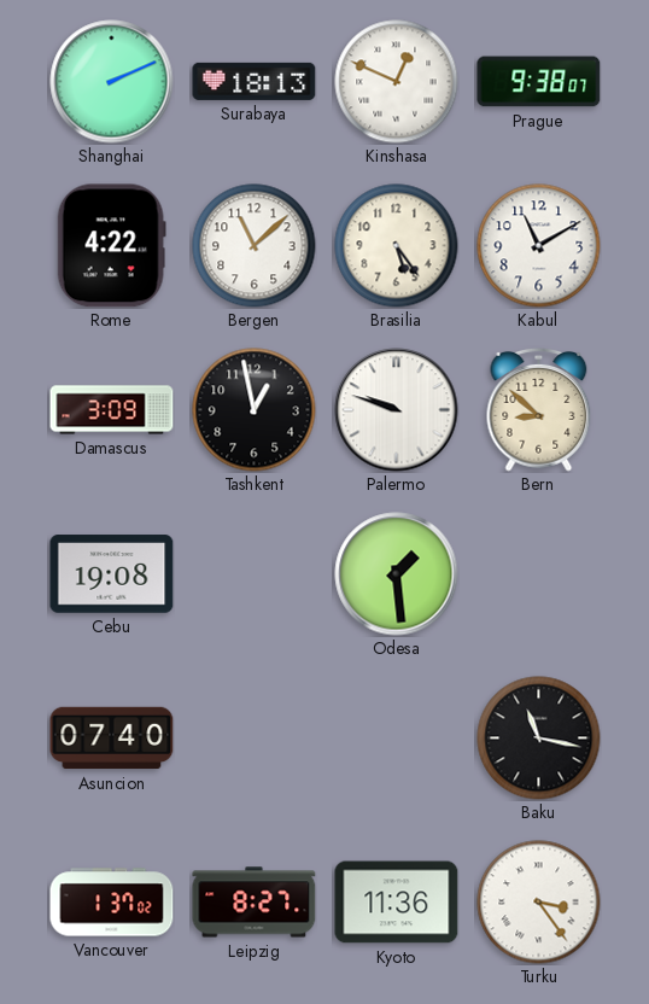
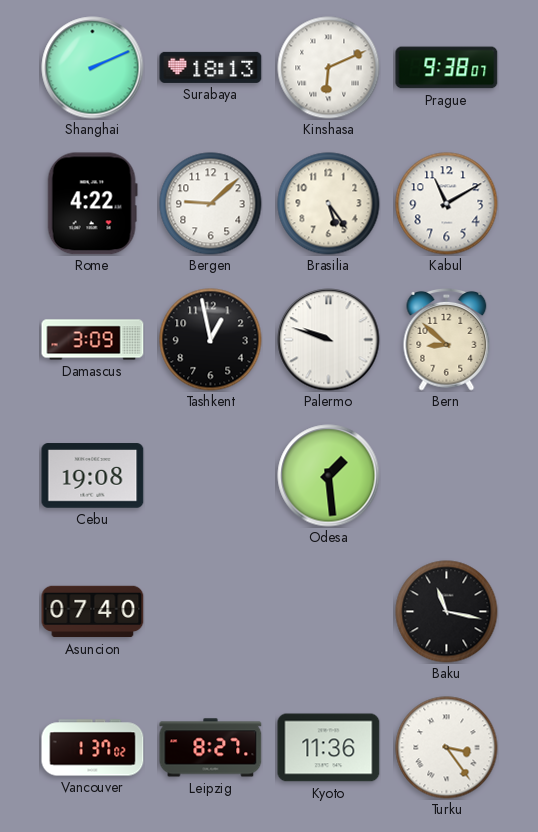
Kinshasa: 12:49 -> 6:11 (329, 68)
Bergen: 11:08 -> 9:08 (211, 204)
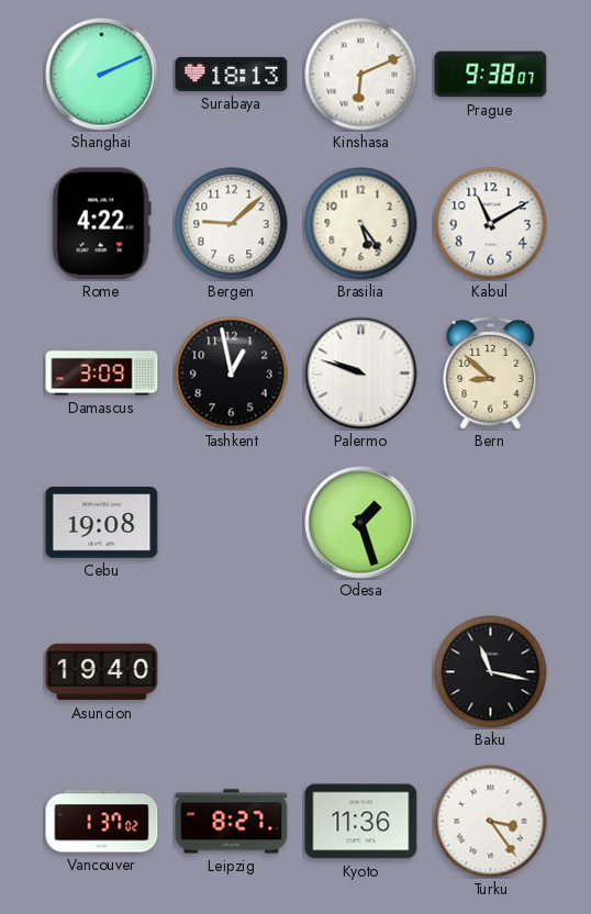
Odesa: 1:29 -> 1:27 (361, 523)
Asuncion: 07:40 -> 19:40 (102, 672)
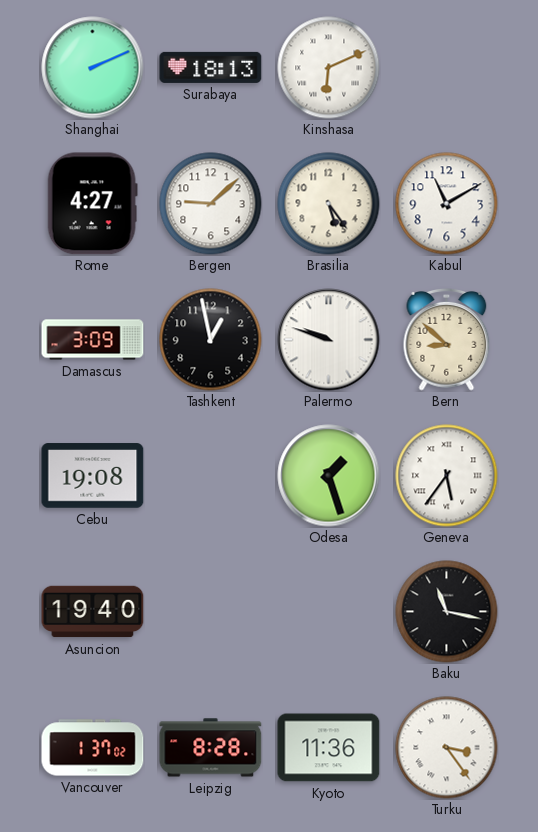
Prague: 9:38 -> none (491, 75)
Rome: 4:22 -> 4:27 (92, 204)
Geneva: none -> 5:36 (447, 476)
Leipzig: 8:27 -> 8:28 (211, 748)
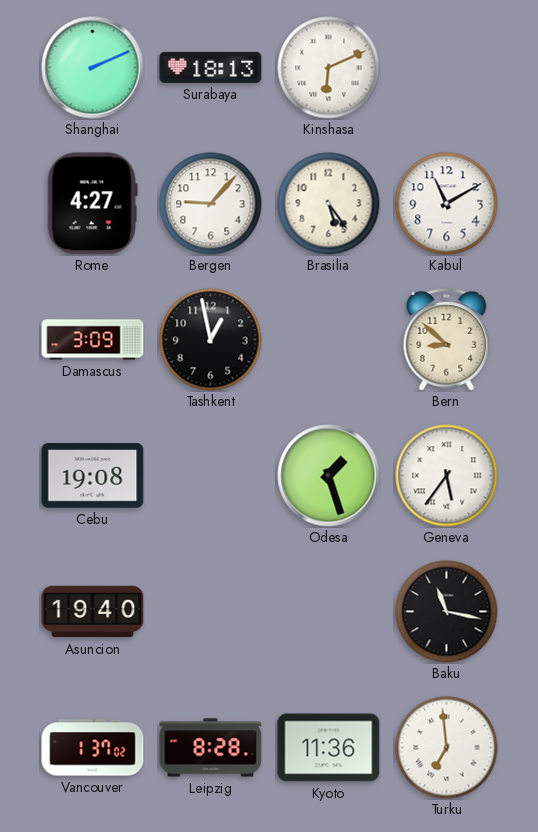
Bergen: 9:08 -> 9:07 (211, 204)
Palermo: 9:48 -> none (329, 340)
Turku: 3:24 -> 6:59 (447, 748)
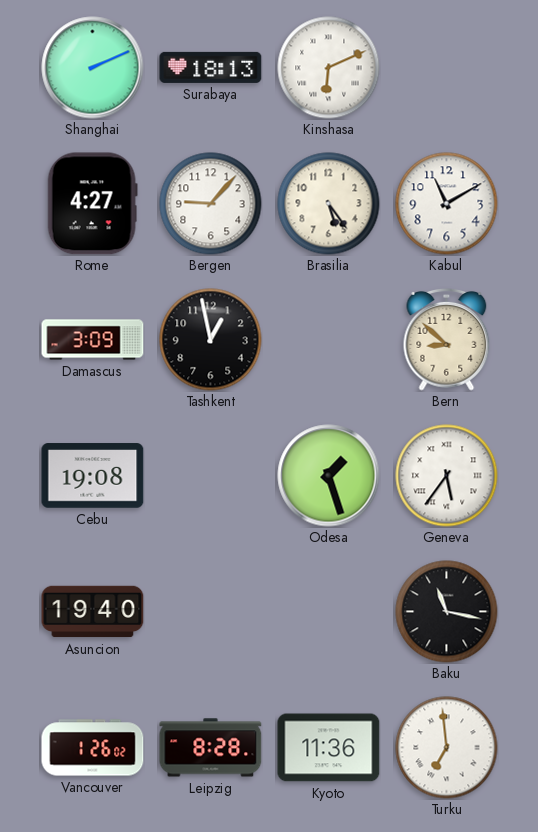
Vancouver: 1:37 -> 1:26 (93, 748)
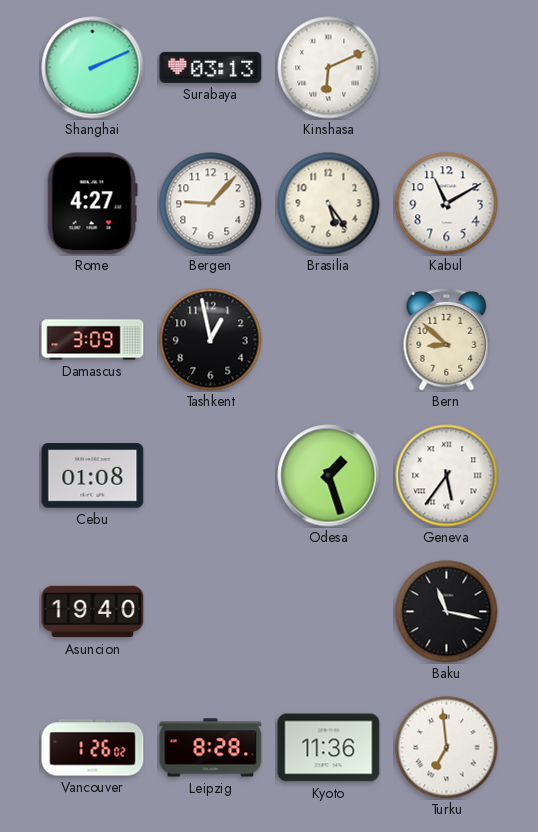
Surabaya: 18:13 -> 03:13 (211, 67)
Cebu: 19:08 -> 01:08 (93, 476)
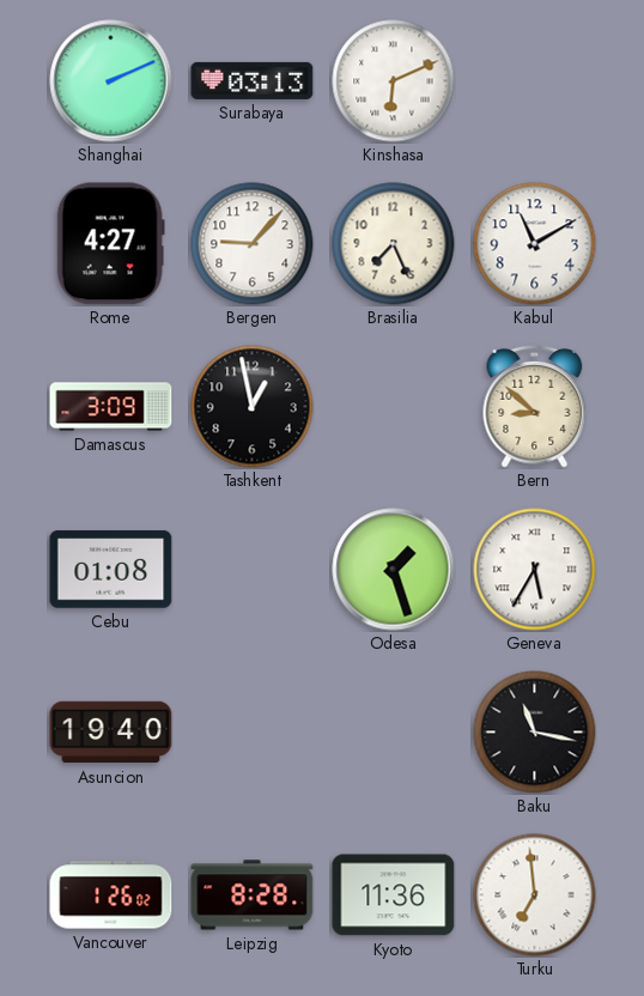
Brasilia: 5:24 -> 7:26 (394, 244)
Geneva: 5:36 -> 5:35 (535, 570)
